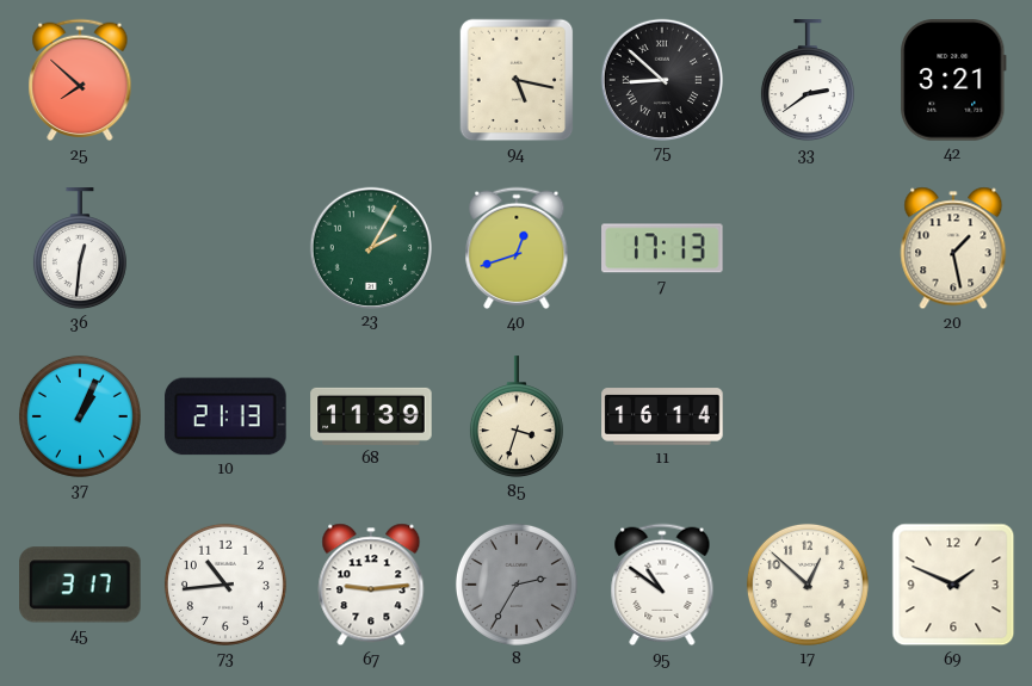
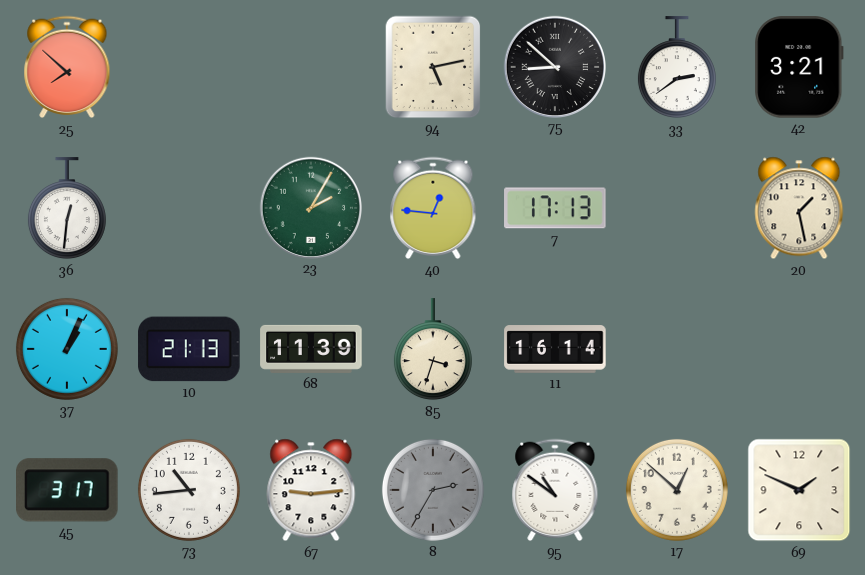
94: 5:17 -> 5:13 (433, 67)
40: 12:42 -> 12:46 (433, 208)
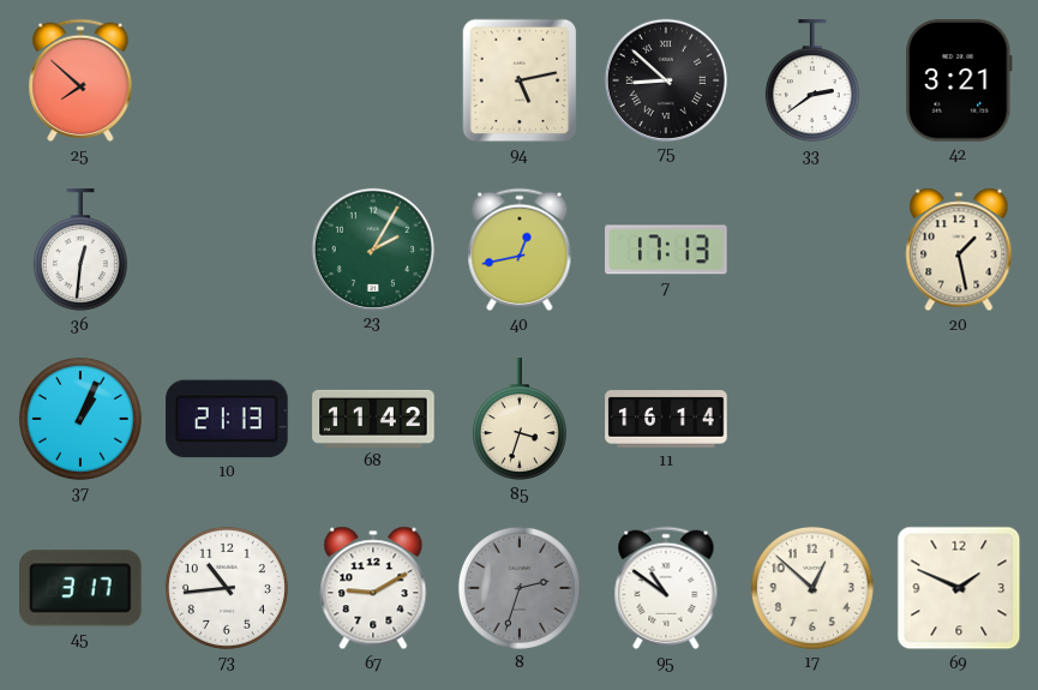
40: 12:46 -> 12:43 (520, 250)
68: 11:39 -> 11:42 (373, 419)
67: 9:14 -> 9:10 (373, 588)
8: 2:35 -> 2:33 (520, 588)
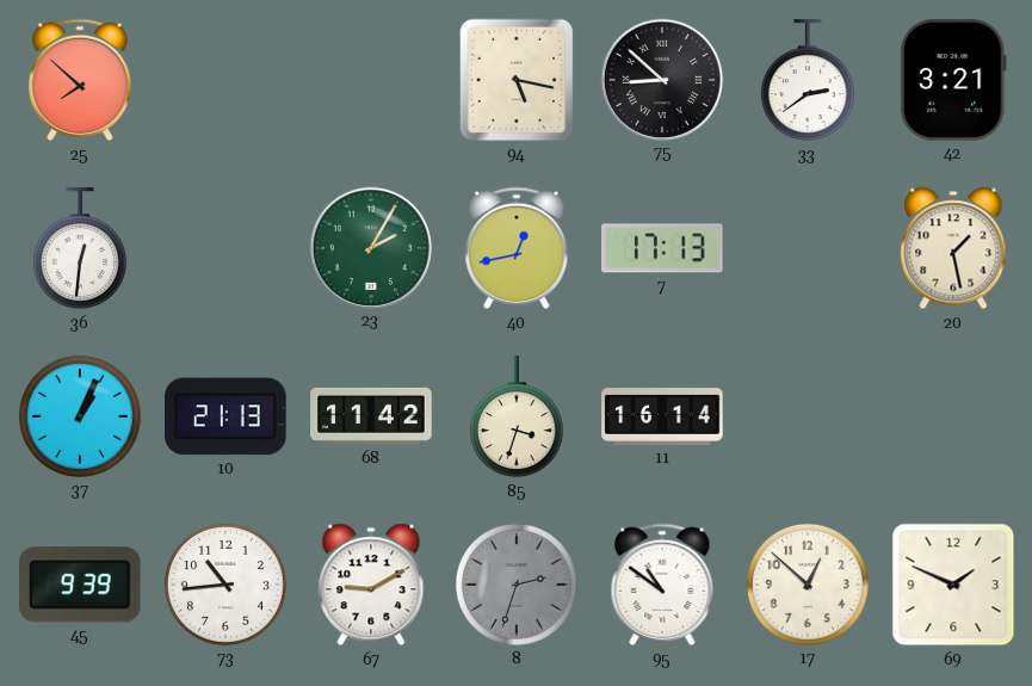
94: 5:13 -> 5:17 (517, 80)
45: 3:17 -> 9:39 (81, 585)
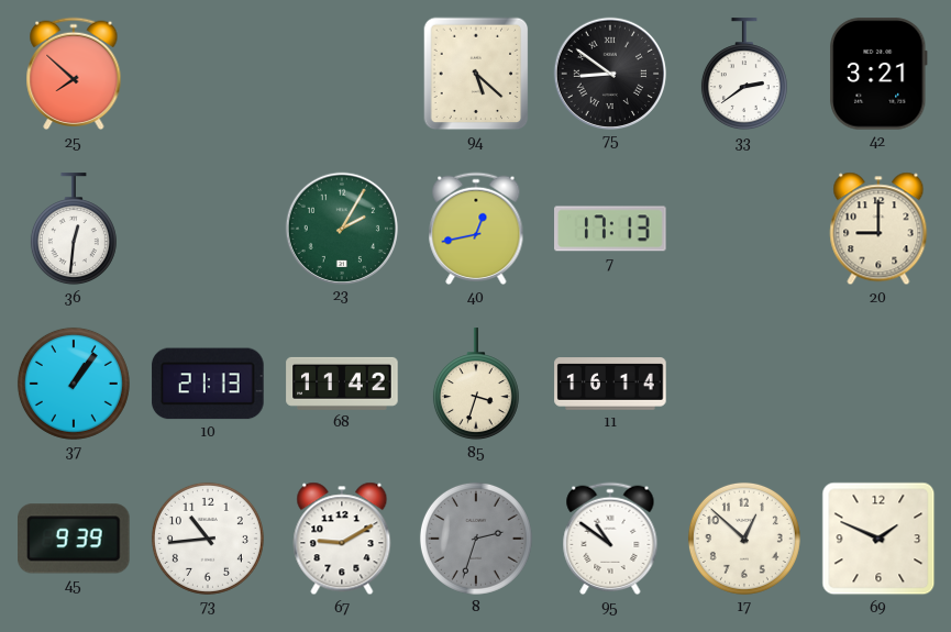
94: 5:17 -> 5:22 (476, 74)
75: 8:52 -> 8:51 (609, 73)
20: 1:28 -> 9:00 (878, 229)
37: 1:04 -> 1:06 (74, 384)
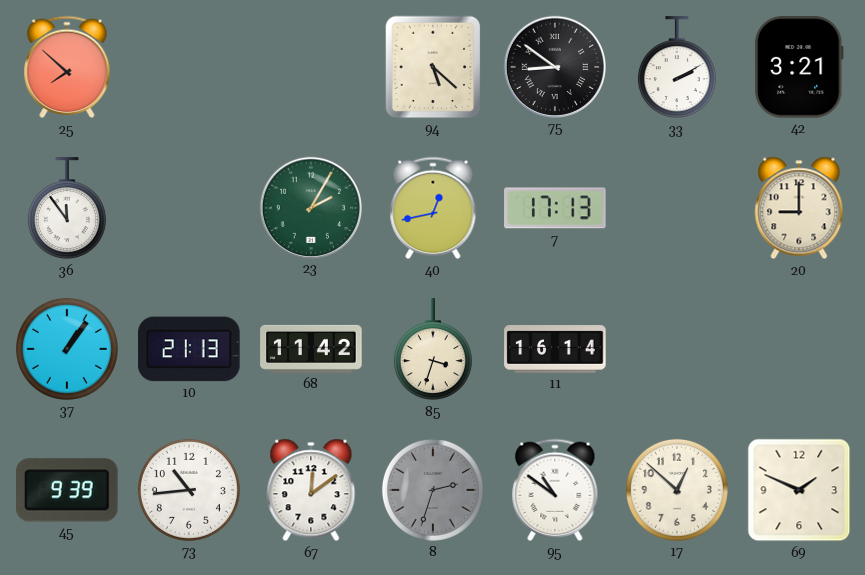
33: 2:39 -> 2:10 (677, 68)
36: 12:31 -> 11:54 (67, 209)
67: 9:10 -> 12:09 (311, 490)
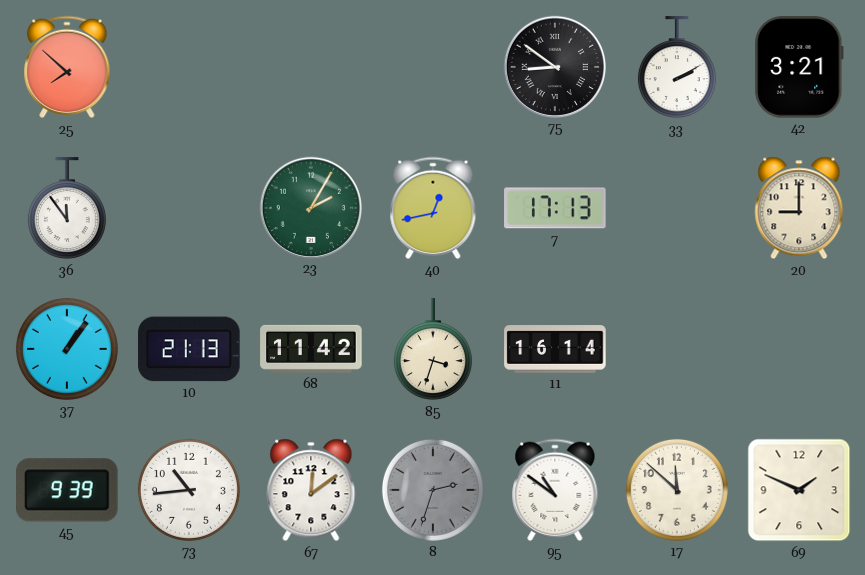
94: 5:22 -> none (433, 67)
17: 12:52 -> 11:52 (677, 490)
